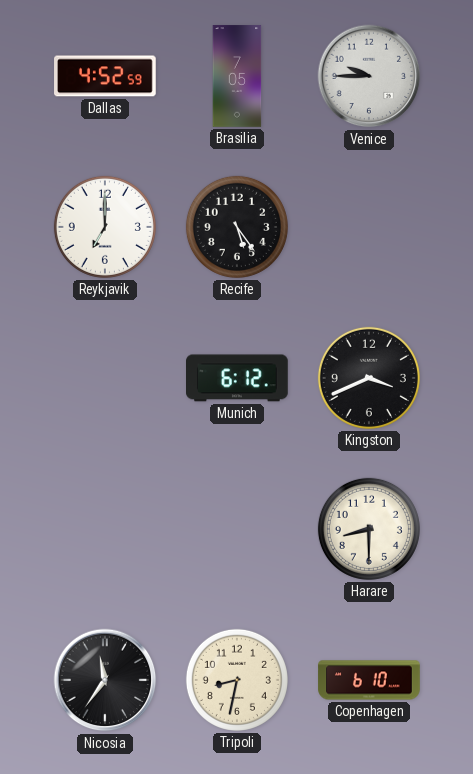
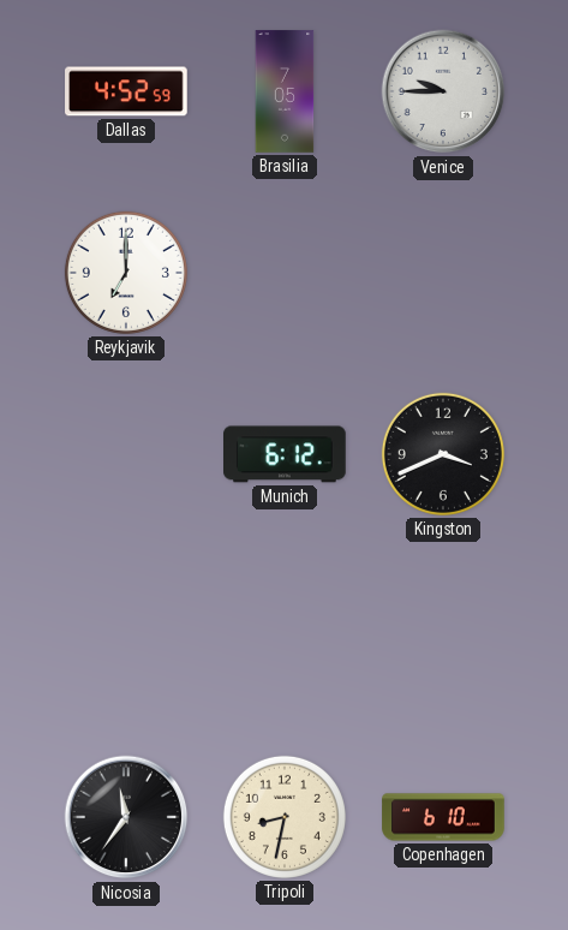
Recife: 5:24 -> none (237, 227)
Harare: 8:30 -> none (369, 529)
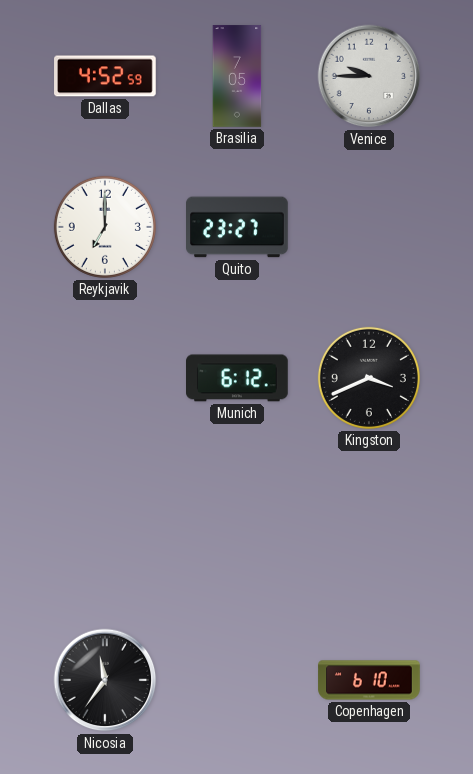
Quito: none -> 23:27 (237, 227)
Tripoli: 8:32 -> none (285, 817)
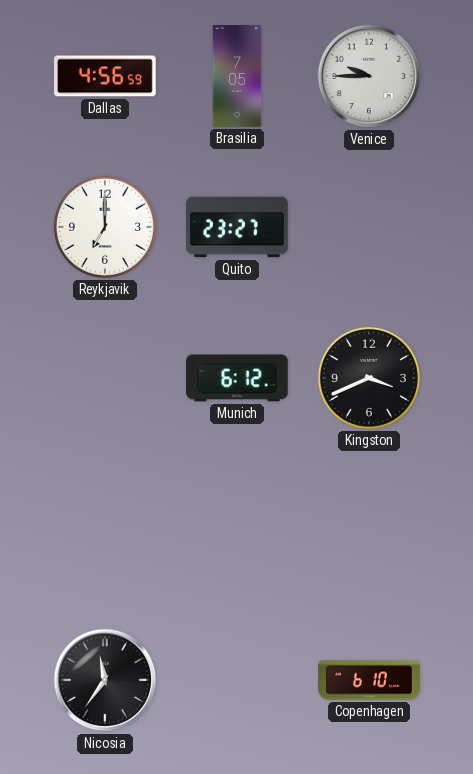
Dallas: 4:52 -> 4:56 (105, 76)
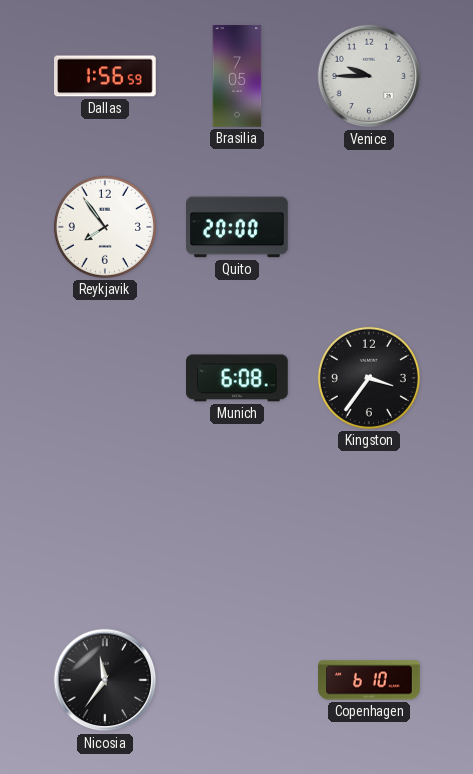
Dallas: 4:56 -> 1:56 (105, 76)
Reykjavik: 7:00 -> 7:54 (105, 227)
Quito: 23:27 -> 20:00 (237, 227)
Munich: 6:12 -> 6:08 (238, 378)
Kingston: 3:41 -> 3:36 (369, 378)
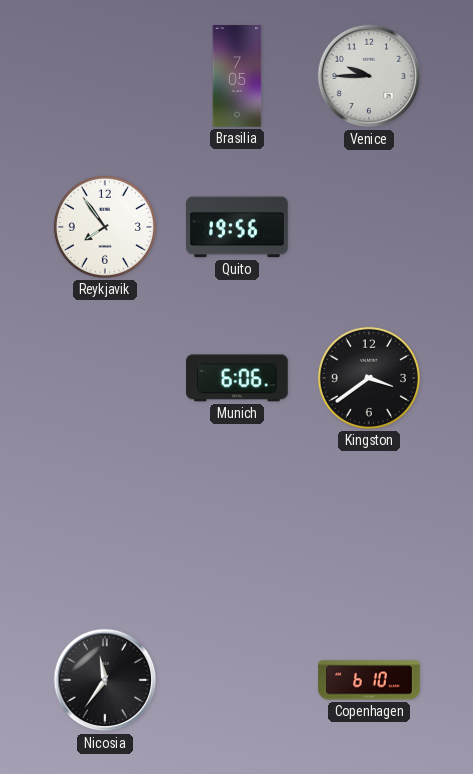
Dallas: 1:56 -> none (105, 76)
Quito: 20:00 -> 19:56 (237, 227)
Munich: 6:08 -> 6:06 (238, 378)
Kingston: 3:36 -> 3:39 (369, 378)
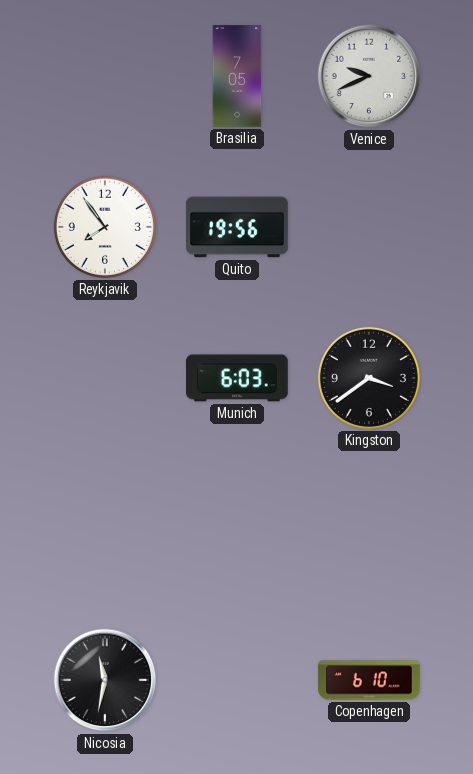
Venice: 9:45 -> 9:41 (369, 76)
Munich: 6:06 -> 6:03 (238, 378)
Nicosia: 11:36 -> 11:32 (105, 680)
